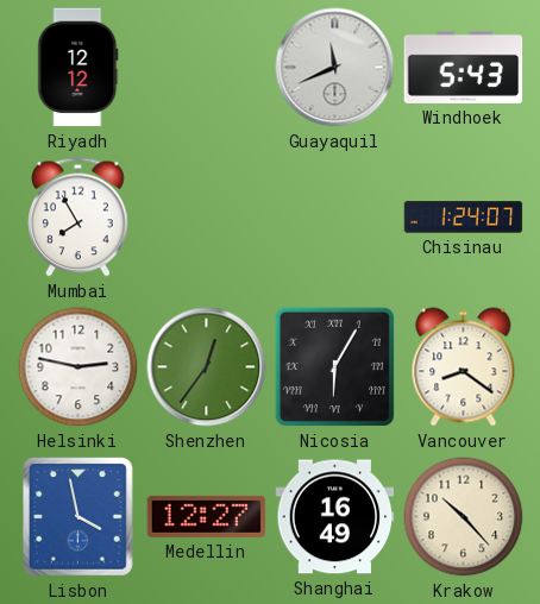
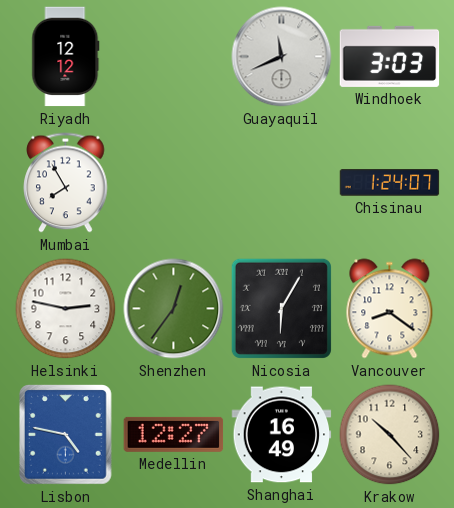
Windhoek: 5:43 -> 3:03 (390, 56)
Lisbon: 3:58 -> 4:47 (66, 435)
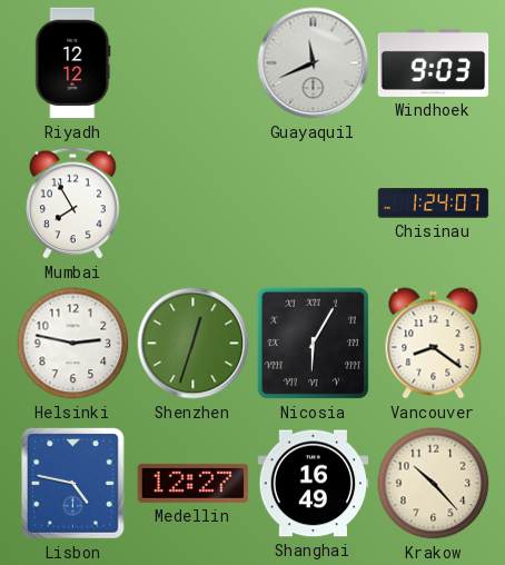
Windhoek: 3:03 -> 9:03 (434, 62)
Shenzhen: 12:36 -> 12:33 (194, 344)
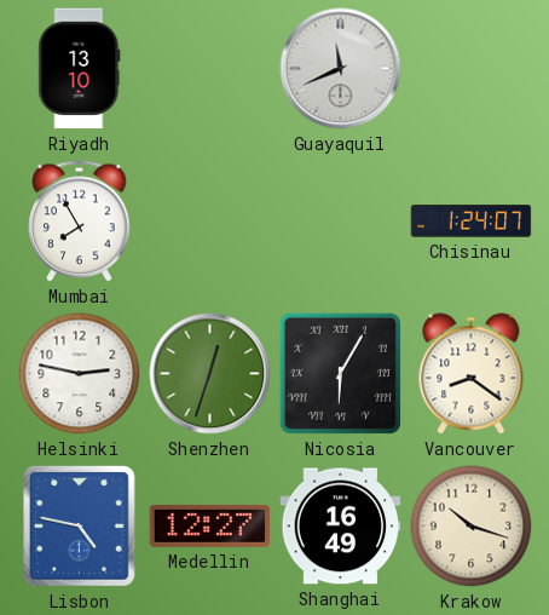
Riyadh: 12:12 -> 13:10 (80, 69)
Windhoek: 9:03 -> none (434, 62)
Krakow: 10:23 -> 10:18 (472, 527)
